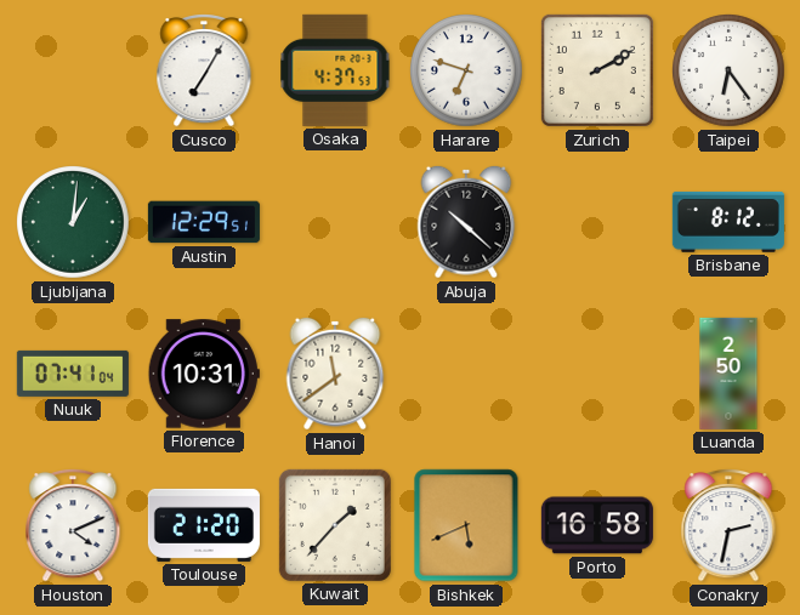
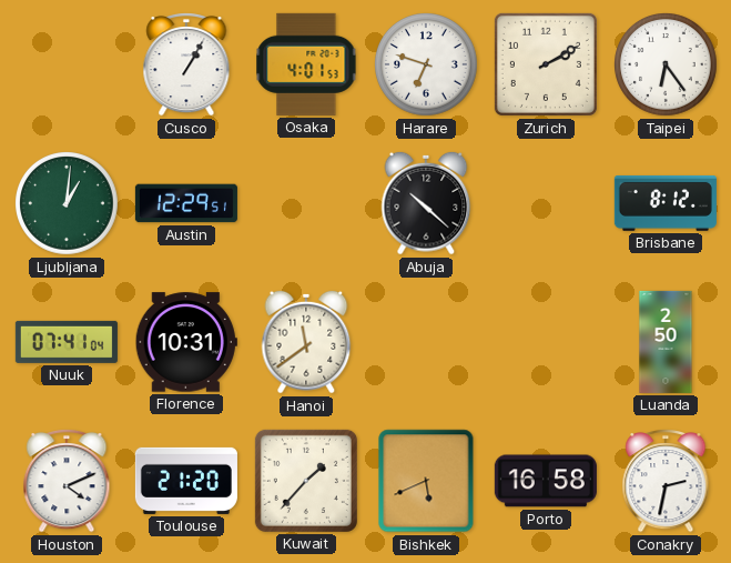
Cusco: 7:05 -> 1:05 (186, 66)
Osaka: 4:37 -> 4:01 (306, 64)
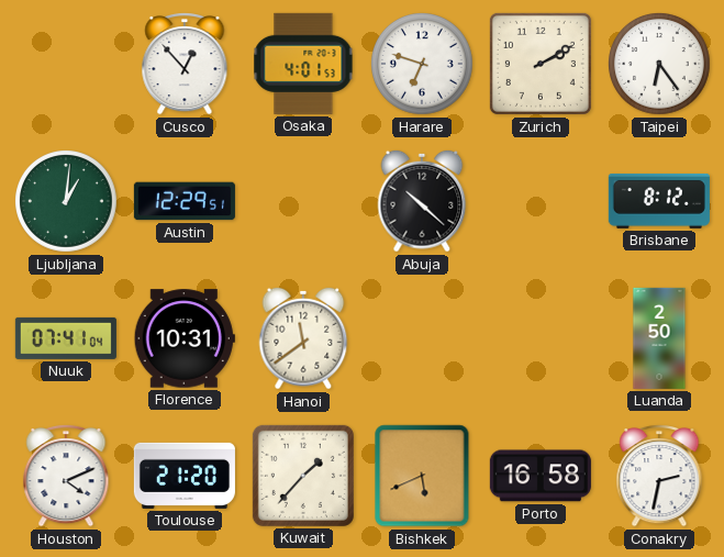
Cusco: 1:05 -> 12:53 (185, 65)
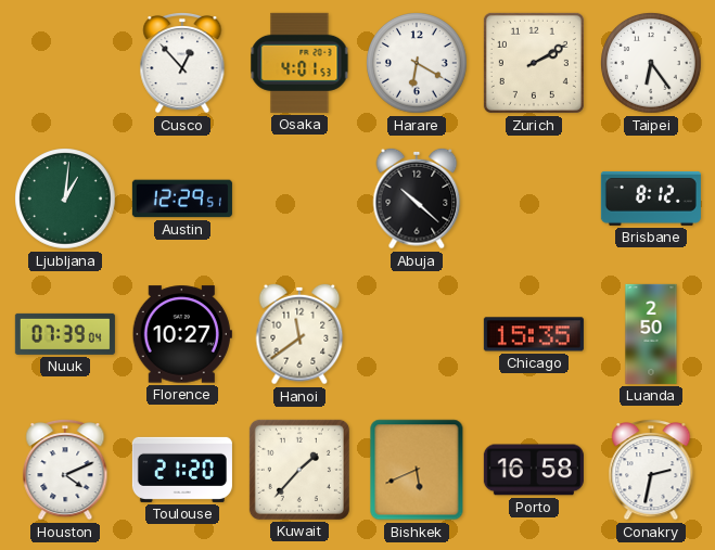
Harare: 6:48 -> 6:20 (418, 64)
Nuuk: 07:41 -> 07:39 (65, 334)
Florence: 10:31 -> 10:27 (182, 334)
Chicago: none -> 15:35 (534, 334)
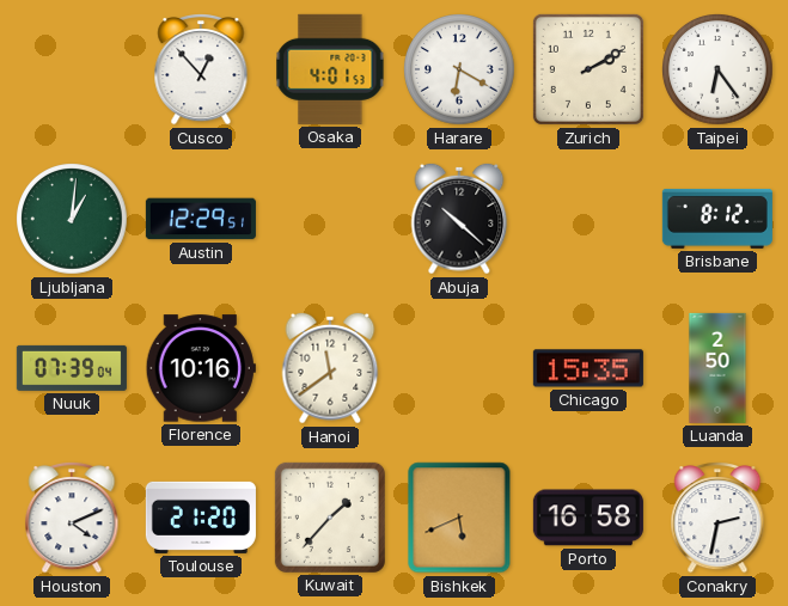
Florence: 10:27 -> 10:16 (201, 368)
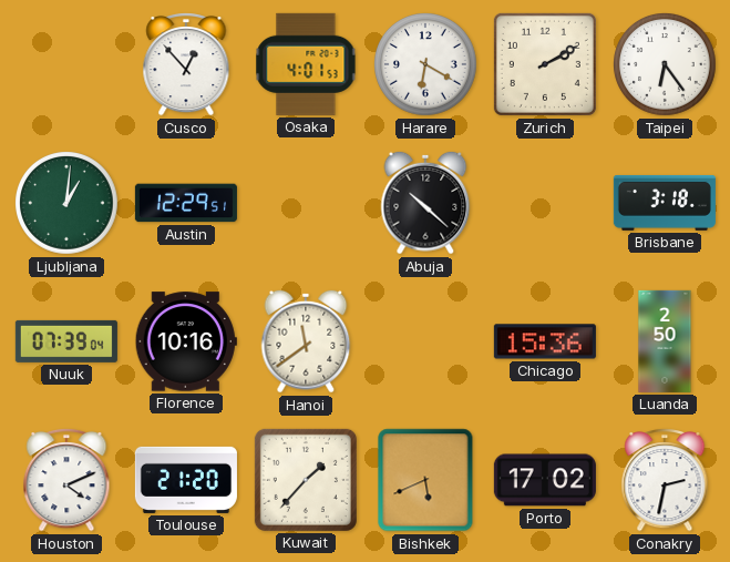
Brisbane: 8:12 -> 3:18 (665, 203)
Chicago: 15:35 -> 15:36 (545, 341)
Porto: 16:58 -> 17:02 (545, 480)
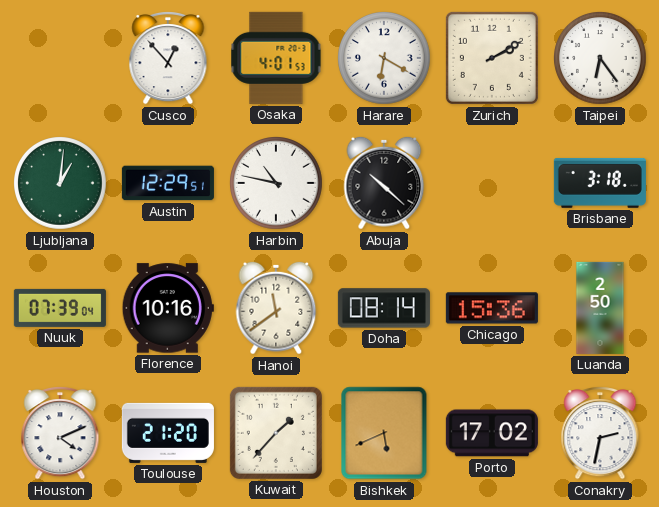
Harbin: none -> 10:47 (277, 184)
Doha: none -> 08:14 (384, 308)
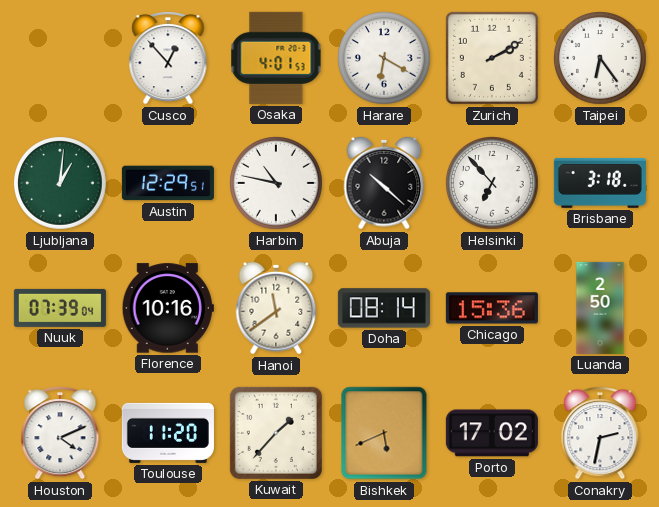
Helsinki: none -> 6:53 (493, 184)
Toulouse: 21:20 -> 11:20 (168, 433)
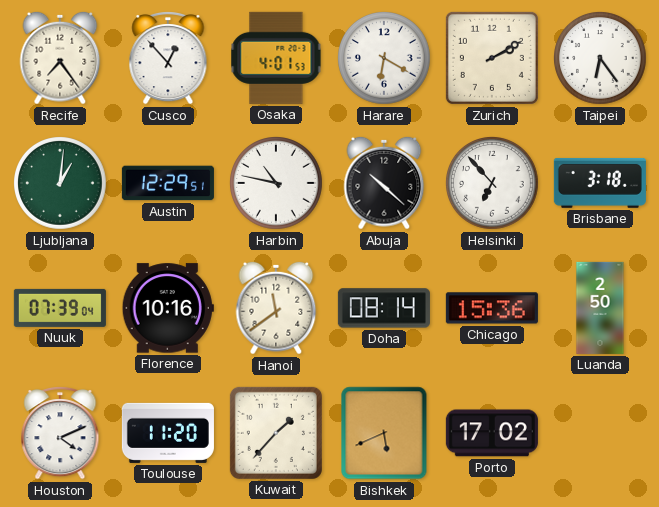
Recife: none -> 7:24 (60, 58)
Conakry: 2:32 -> none (600, 434)
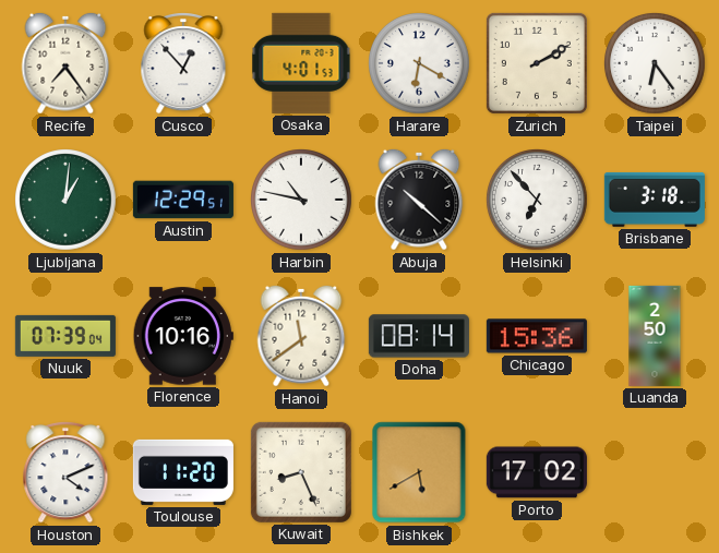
Kuwait: 1:37 -> 8:26 (301, 472)
Bishkek: 5:41 -> 5:40 (419, 472)
